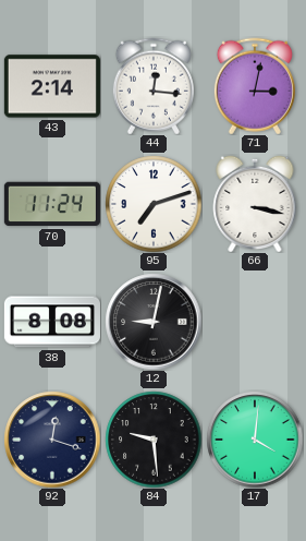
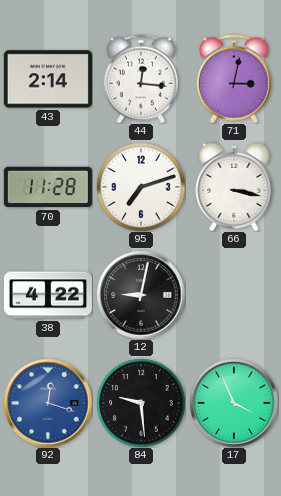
70: 11:24 -> 11:28 (48, 187)
38: 8:08 -> 4:22 (48, 295)
92 dial: navy -> blue (48, 403)
17: 4:01 -> 3:56 (234, 403)
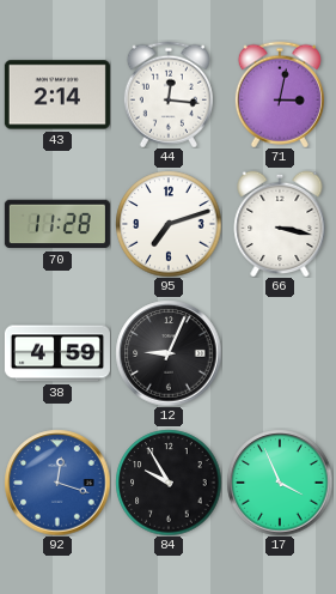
38: 4:22 -> 4:59 (57, 353)
12: 9:02 -> 9:04 (169, 353)
84: 9:29 -> 9:55 (169, 483)
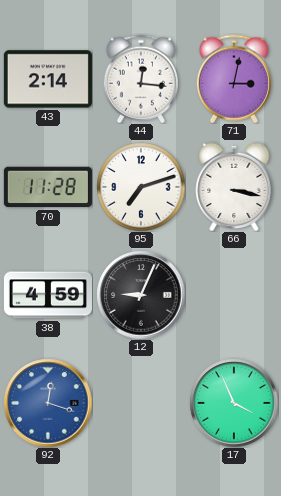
84: 9:55 -> none (169, 483)
